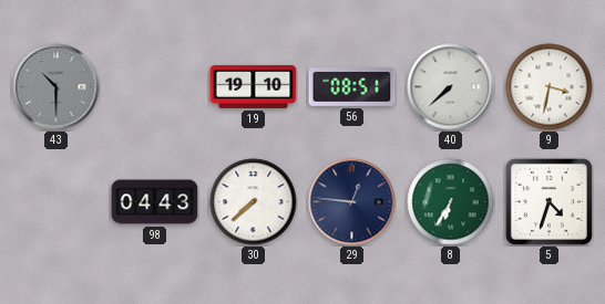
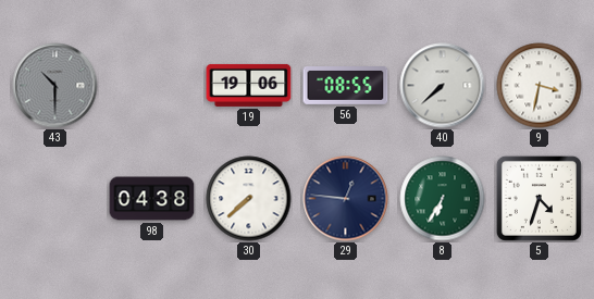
19: 19:10 -> 19:06 (249, 85)
56: 08:51 -> 08:55 (346, 86)
98: 04:43 -> 04:38 (152, 199)
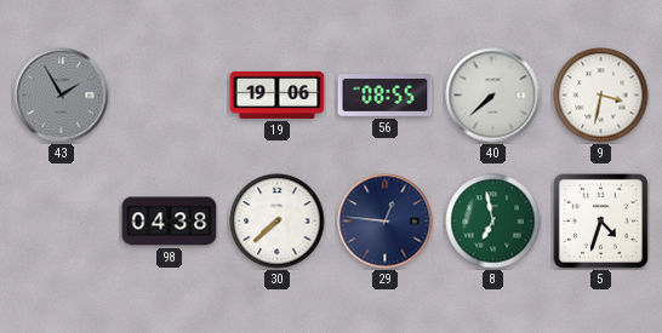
43: 10:30 -> 1:55 (62, 96)
8: 6:35 -> 6:58 (493, 222)
